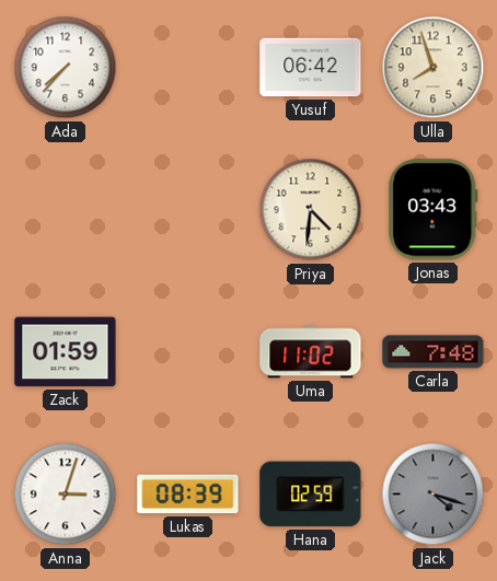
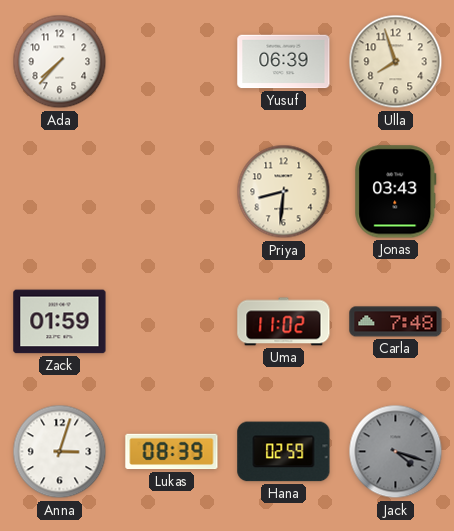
Yusuf: 06:42 -> 06:39 (284, 62)
Priya: 4:31 -> 8:31 (284, 192)
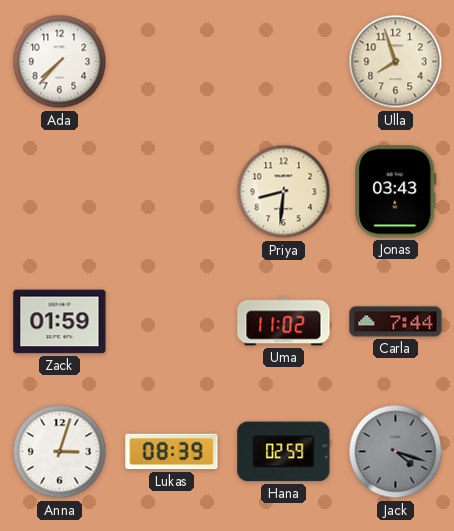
Yusuf: 06:39 -> none (284, 62)
Carla: 7:48 -> 7:44 (396, 322)
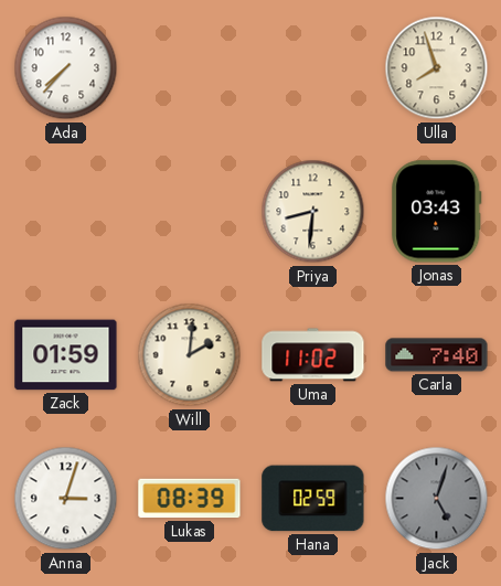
Will: none -> 2:01 (190, 355)
Carla: 7:44 -> 7:40 (437, 355)
Jack: 4:18 -> 5:03 (437, 499)
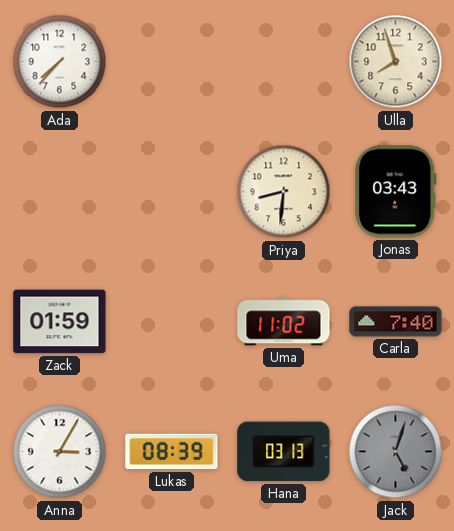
Will: 2:01 -> none (190, 355)
Anna: 3:03 -> 3:05 (60, 452)
Hana: 02:59 -> 03:13 (284, 452)
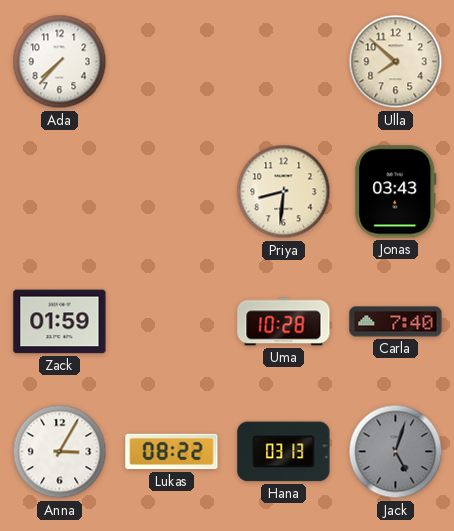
Ulla: 7:57 -> 7:52 (396, 62)
Uma: 11:02 -> 10:28 (284, 322)
Lukas: 08:39 -> 08:22 (172, 452)
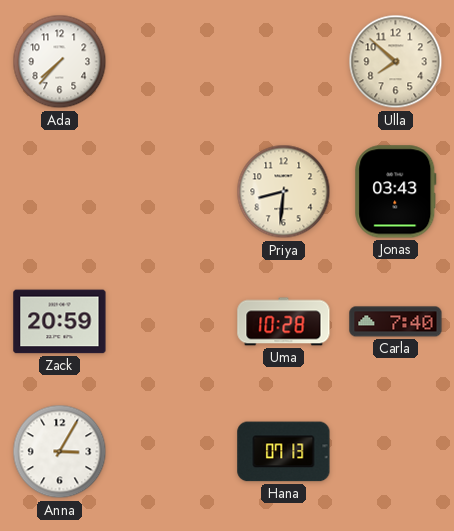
Zack: 01:59 -> 20:59 (60, 322)
Lukas: 08:22 -> none (172, 452)
Hana: 03:13 -> 07:13 (284, 452)
Jack: 5:03 -> none (396, 452)
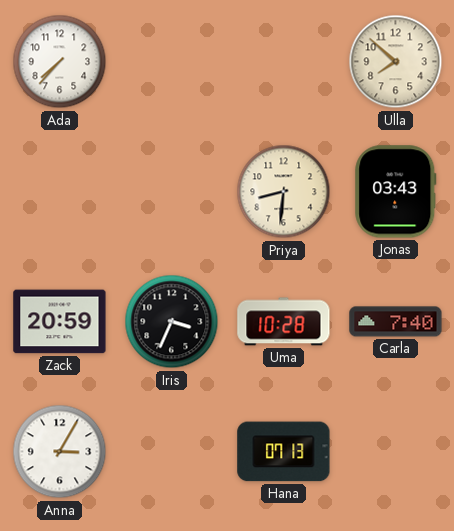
Iris: none -> 3:34 (172, 322)
